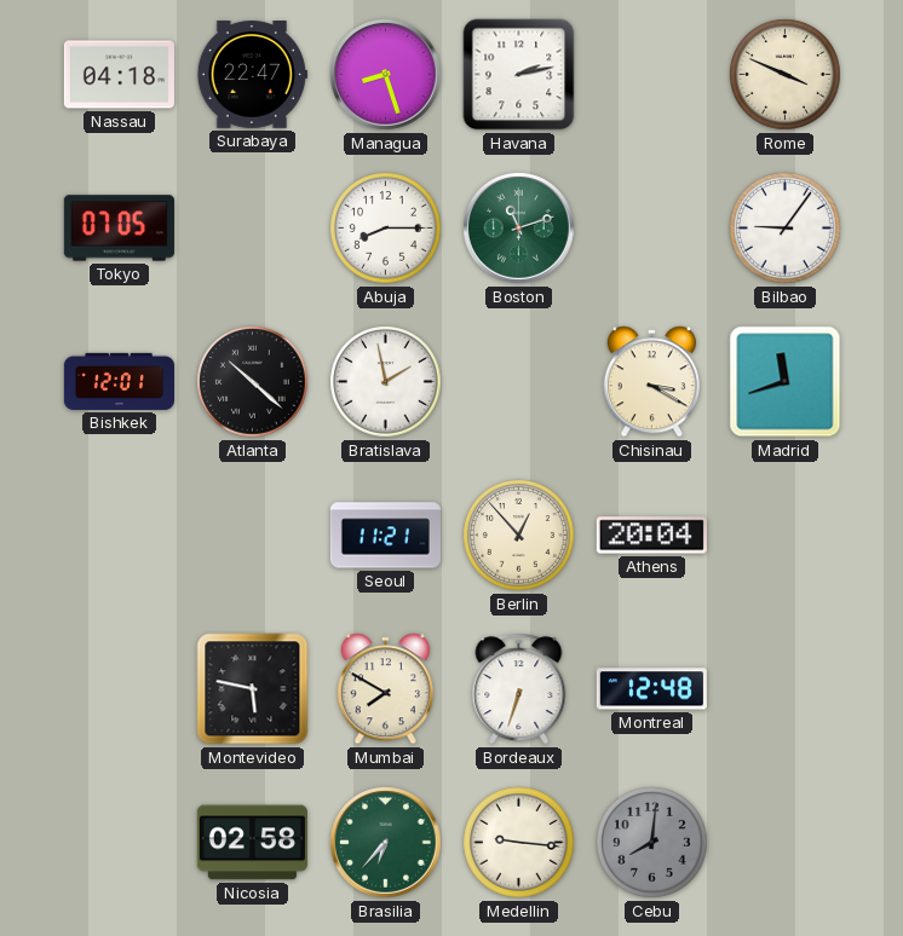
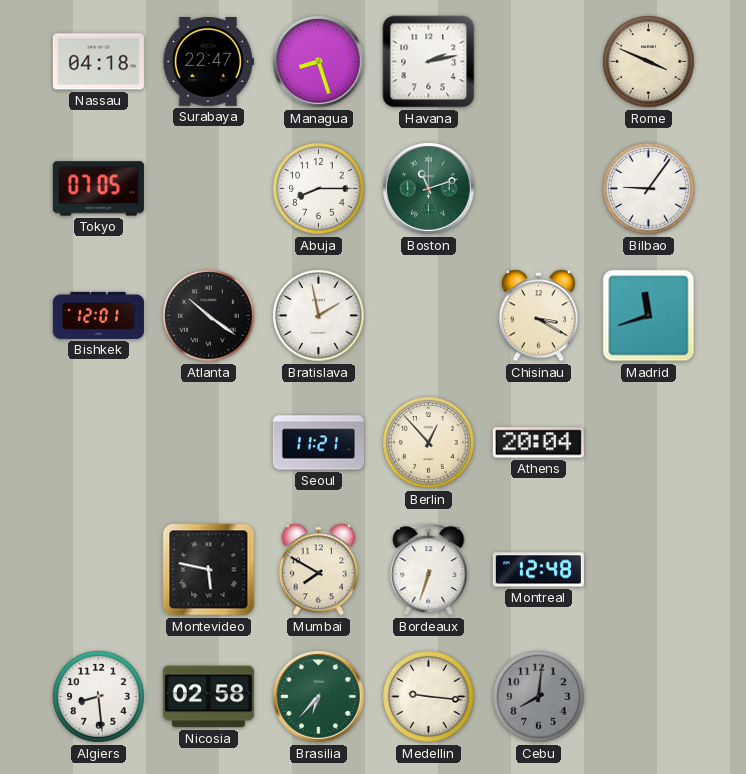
Atlanta: 10:22 -> 10:21 (209, 316)
Algiers: none -> 8:29 (99, 697)
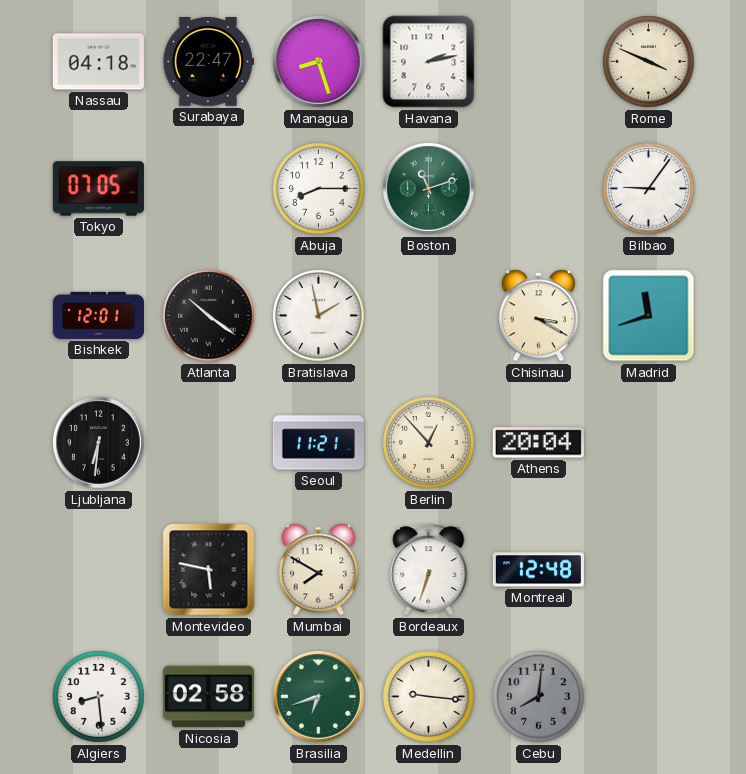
Ljubljana: none -> 6:31 (99, 443)
Brasilia: 6:37 -> 6:42 (319, 697)
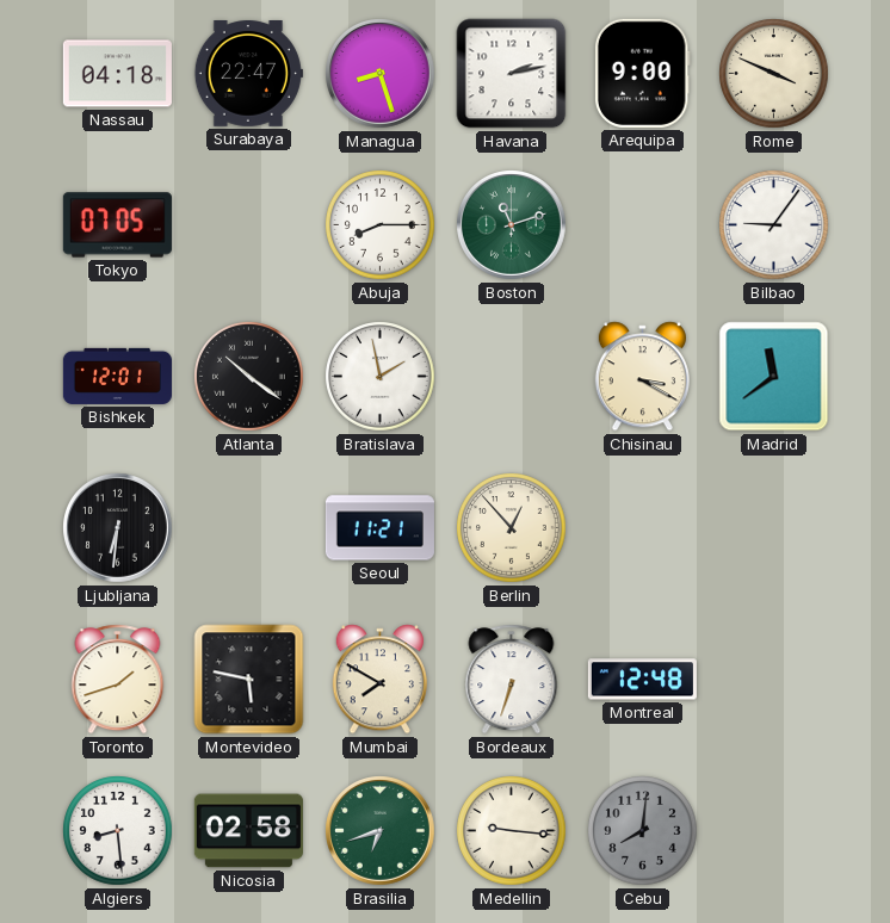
Arequipa: none -> 9:00 (642, 73)
Madrid: 11:42 -> 11:39 (774, 377)
Athens: 20:04 -> none (538, 443)
Toronto: none -> 1:42 (118, 680)
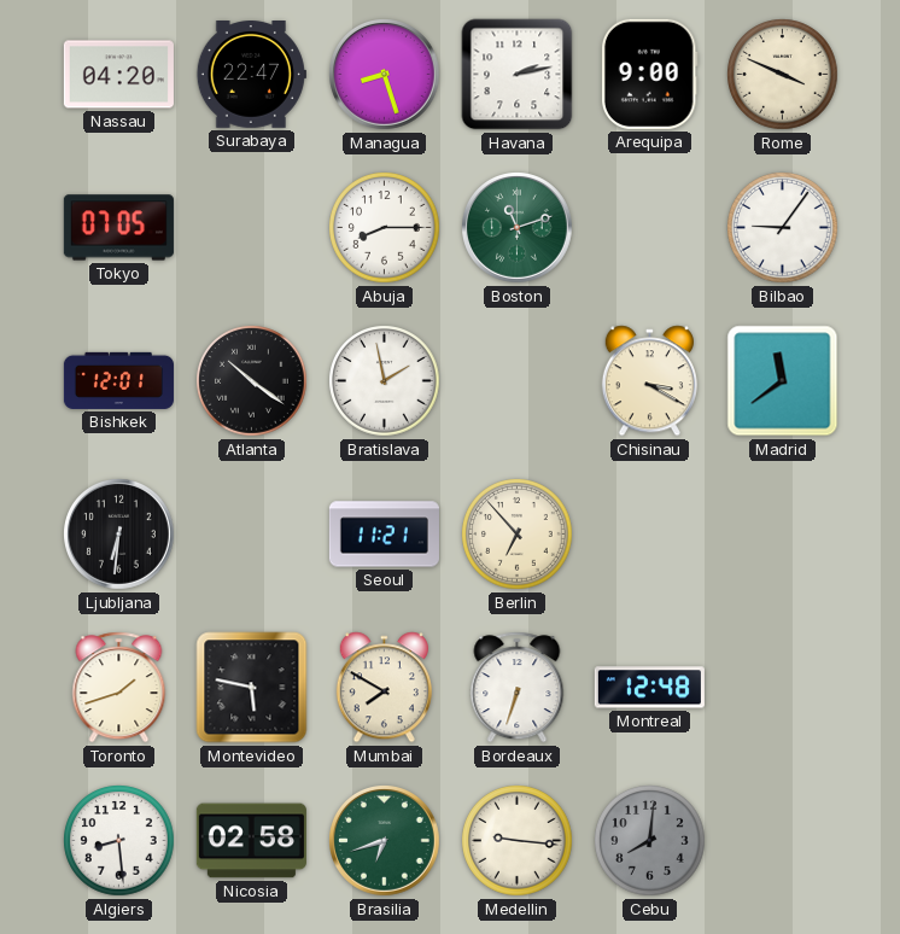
Nassau: 04:18 -> 04:20 (118, 75)
Berlin: 12:53 -> 6:53 (518, 535)
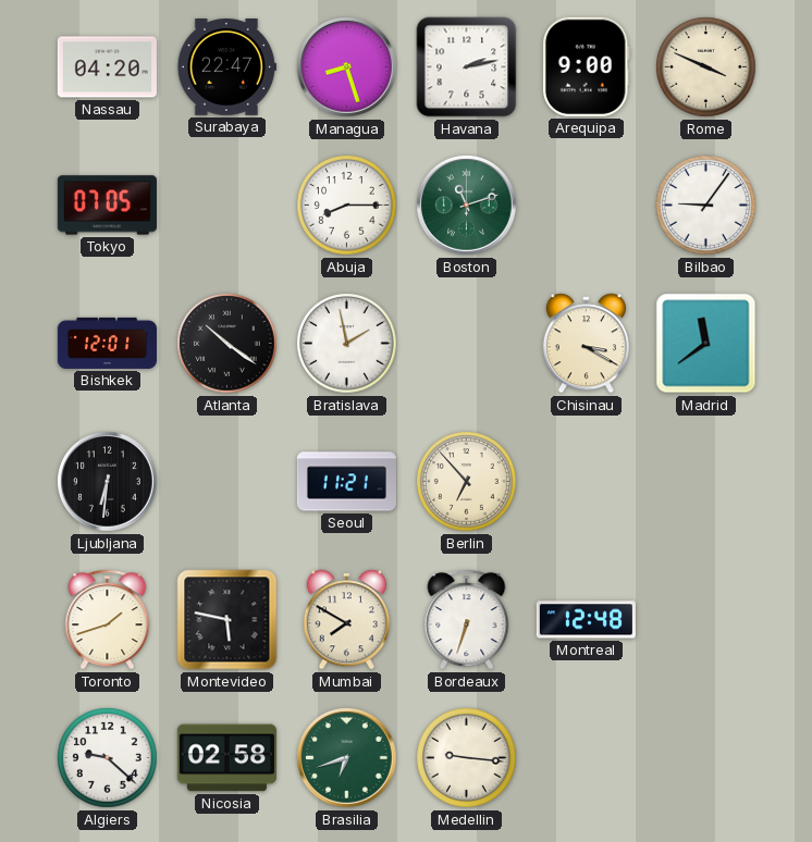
Algiers: 8:29 -> 9:22 (108, 758)
Cebu: 8:01 -> none (650, 841)
